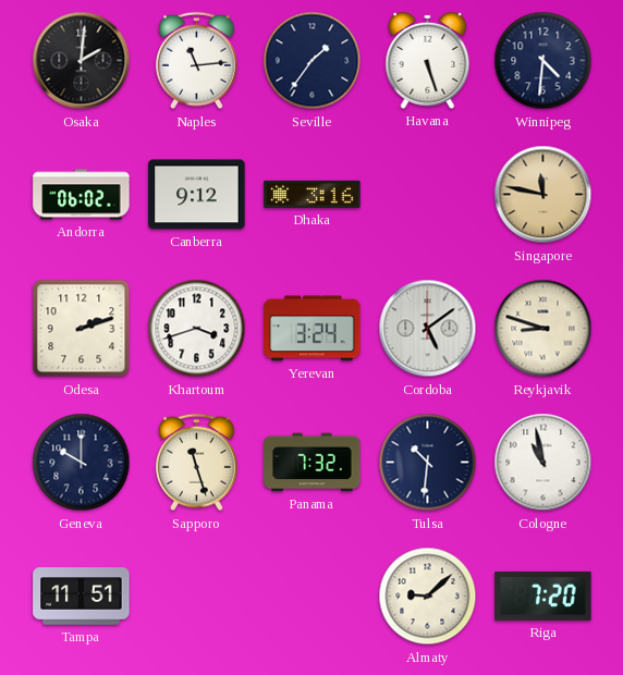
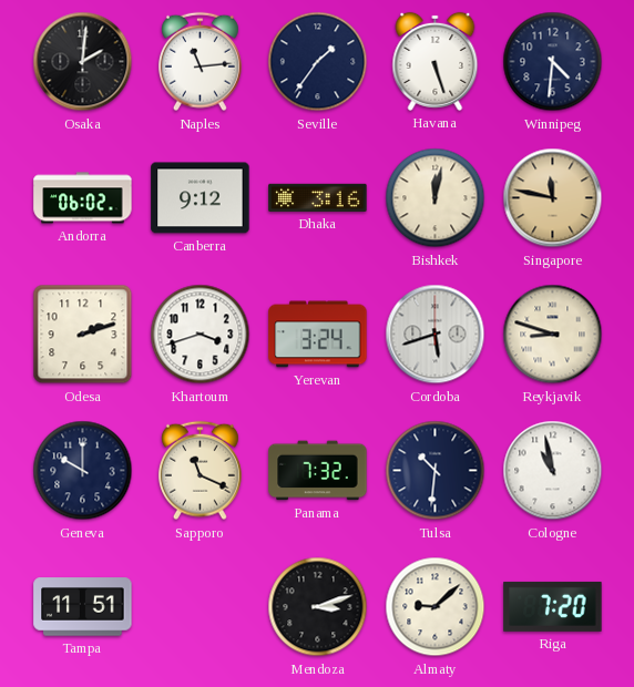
Bishkek: none -> 12:02 (436, 198)
Cordoba: 5:09 -> 5:42 (436, 335)
Sapporo: 11:27 -> 11:19 (200, 471)
Mendoza: none -> 3:12 (318, 607)
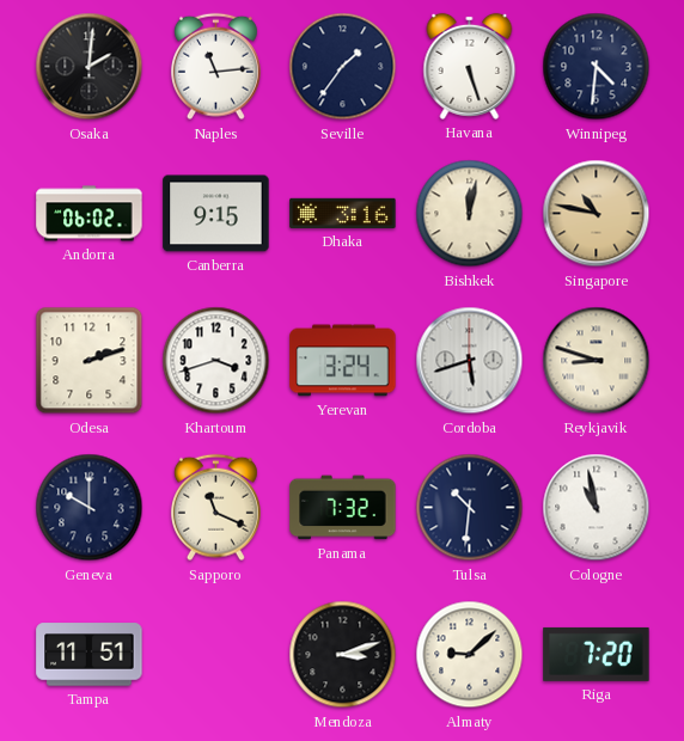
Canberra: 9:12 -> 9:15 (216, 214)
Singapore: 11:47 -> 10:47 (597, 214)
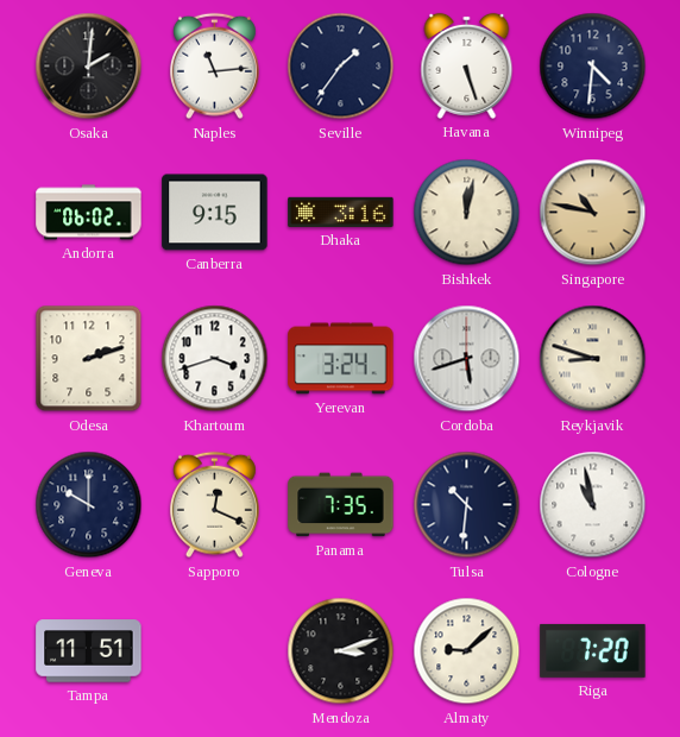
Sapporo: 11:19 -> 12:19 (214, 505)
Panama: 7:32 -> 7:35 (341, 505)
